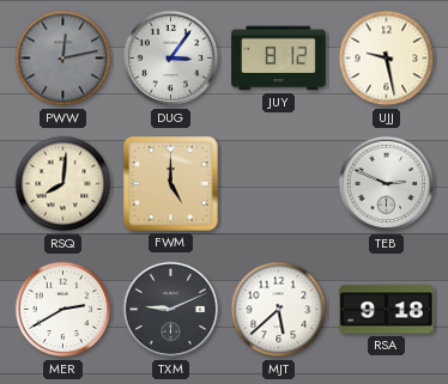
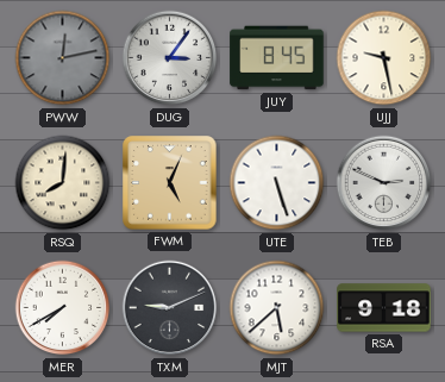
JUY: 8:12 -> 8:45 (277, 58)
FWM: 5:00 -> 5:04 (170, 183)
UTE: none -> 5:27 (277, 183)
MER: 2:40 -> 7:40 (63, 308)
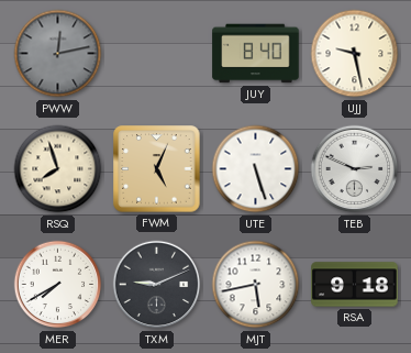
DUG: 3:06 -> none (170, 58)
JUY: 8:45 -> 8:40 (256, 54)
RSQ: 8:01 -> 7:57 (58, 169)
MJT: 5:38 -> 5:43 (256, 285)
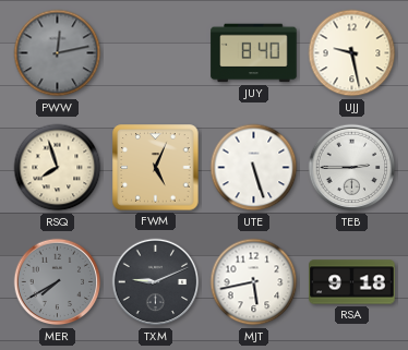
TEB: 2:49 -> 2:45 (352, 168)
MER dial: white -> grey (58, 282)
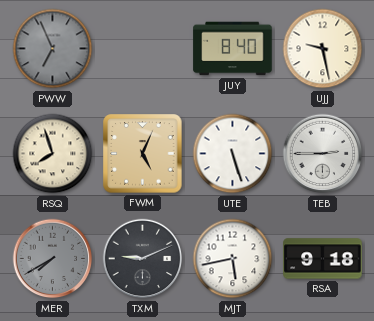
PWW: 12:13 -> 6:56 (53, 49)
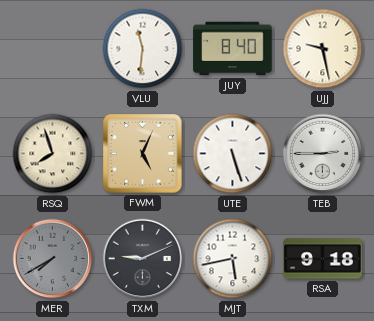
PWW: 6:56 -> none (53, 49)
VLU: none -> 11:31 (143, 49)
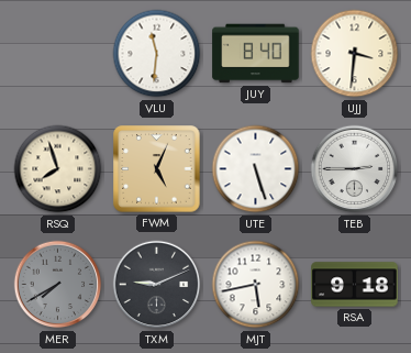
UJJ: 9:28 -> 3:31 (355, 54)
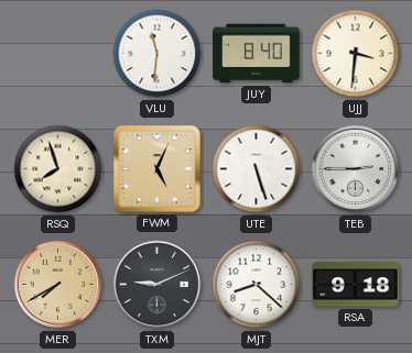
MER dial: grey -> champagne (58, 285)
MJT: 5:43 -> 8:22 (257, 285)
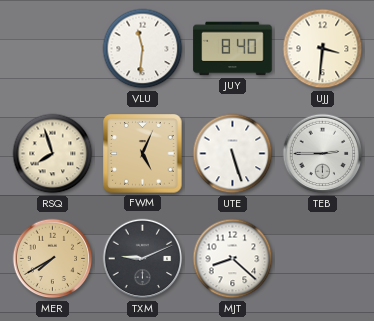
RSA: 9:18 -> none (356, 285)
